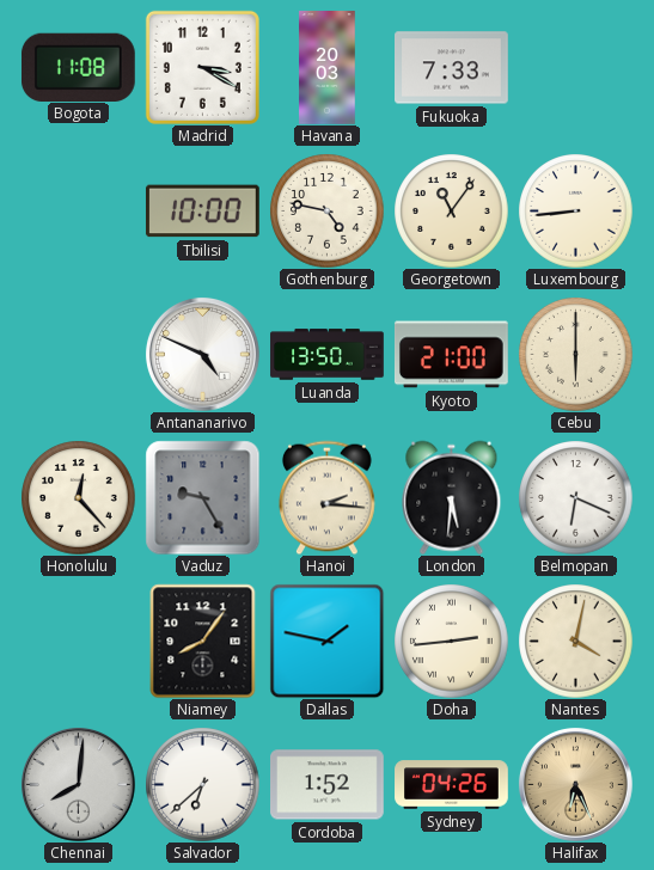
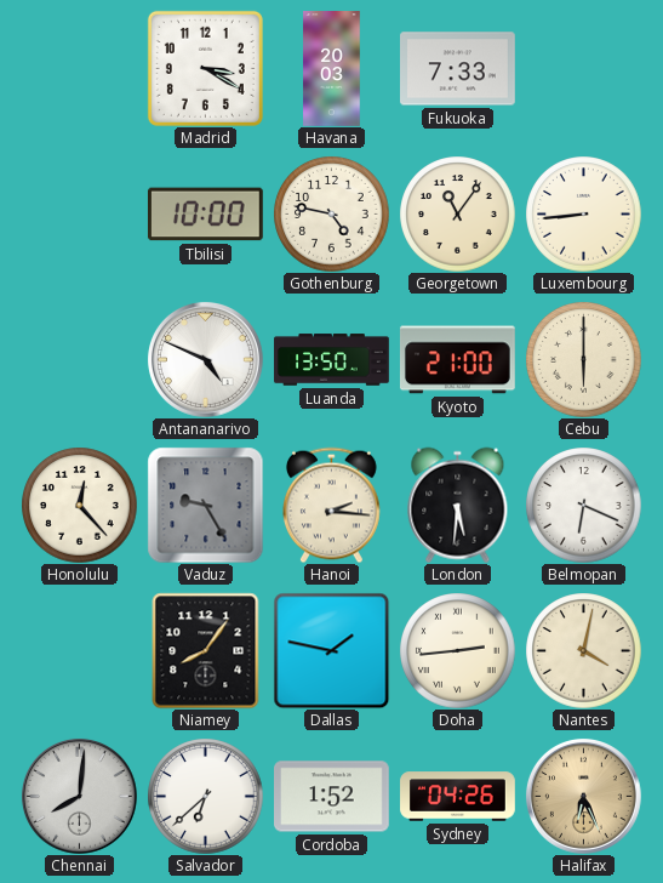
Bogota: 11:08 -> none (78, 67)
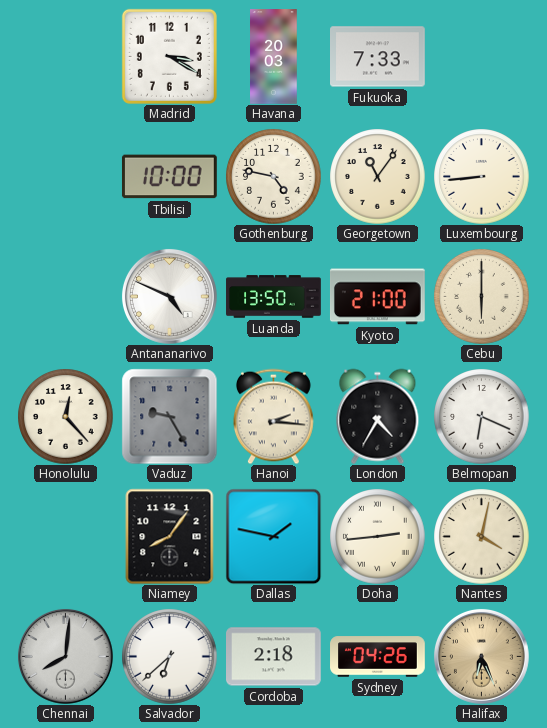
London: 5:31 -> 4:35 (378, 416)
Cordoba: 1:52 -> 2:18 (274, 657)
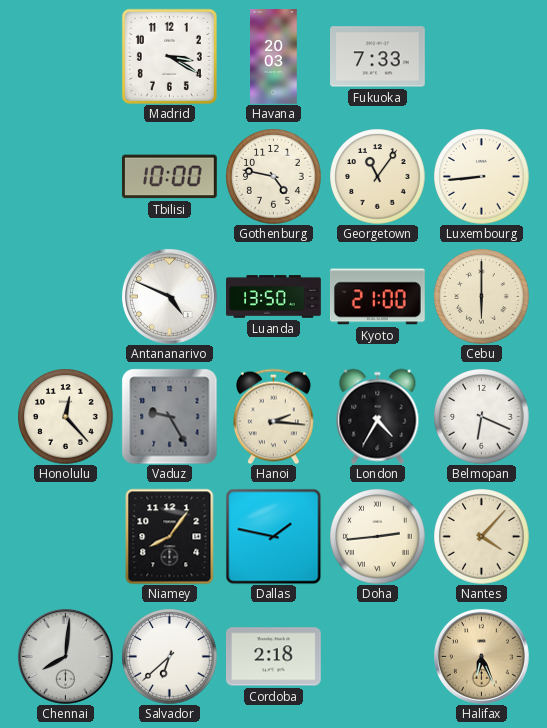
Nantes: 4:02 -> 4:07 (481, 536)
Sydney: 04:26 -> none (378, 657)
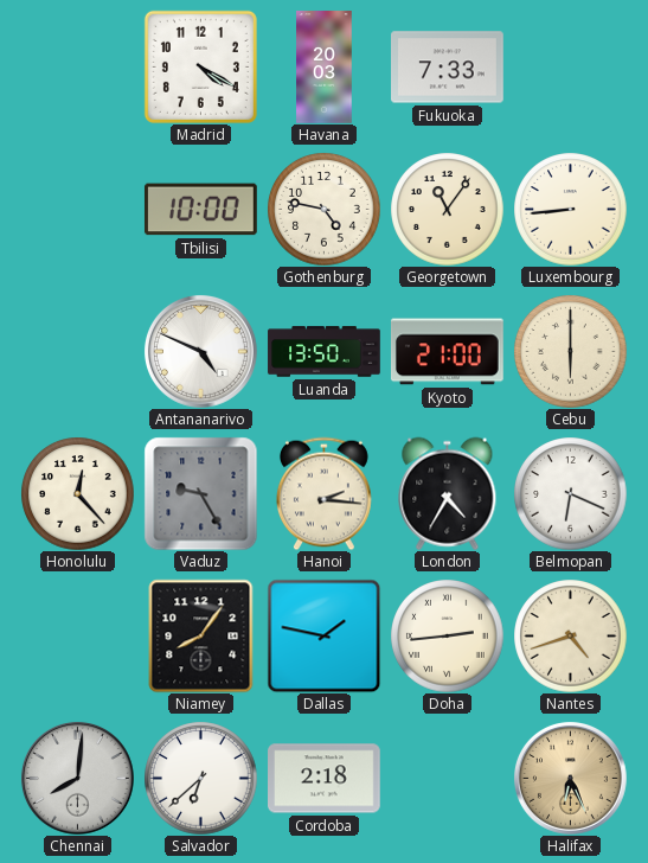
Madrid: 3:20 -> 4:20 (200, 66)
Nantes: 4:07 -> 4:42 (570, 635)
